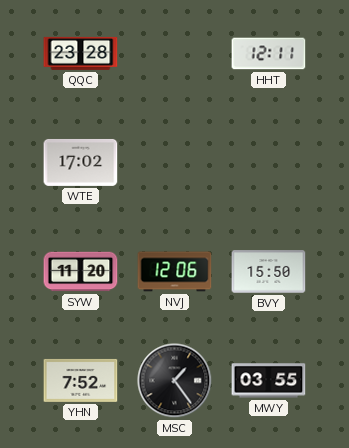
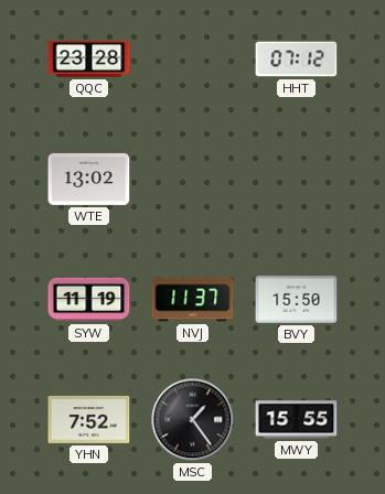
HHT: 12:11 -> 07:12 (297, 60)
WTE: 17:02 -> 13:02 (89, 179)
SYW: 11:20 -> 11:19 (89, 300)
NVJ: 12:06 -> 11:37 (193, 300)
MWY: 03:55 -> 15:55 (297, 420)
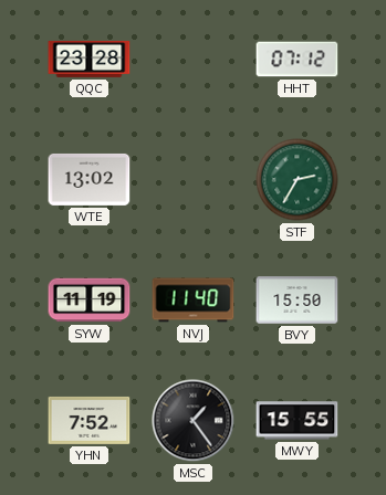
STF: none -> 2:35 (298, 180)
NVJ: 11:37 -> 11:40 (194, 301)
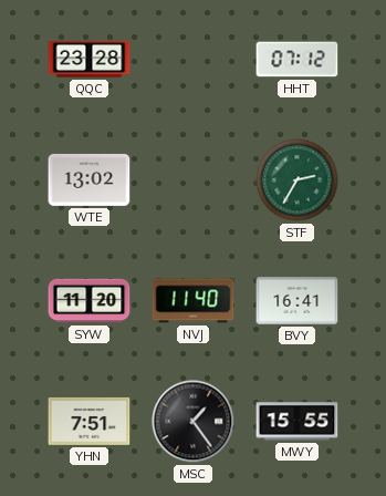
SYW: 11:19 -> 11:20 (90, 301)
BVY: 15:50 -> 16:41 (298, 301)
YHN: 7:52 -> 7:51 (90, 421)
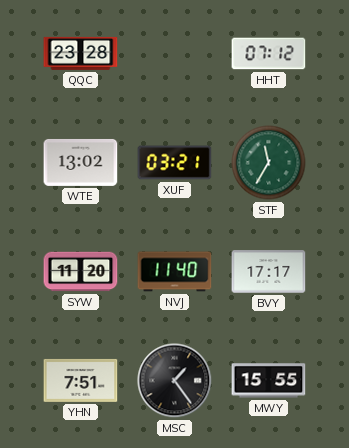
XUF: none -> 03:21 (175, 163)
STF: 2:35 -> 11:35 (269, 163)
BVY: 16:41 -> 17:17 (269, 272)
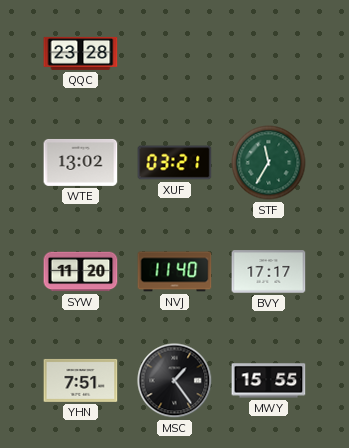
HHT: 07:12 -> none (269, 54)
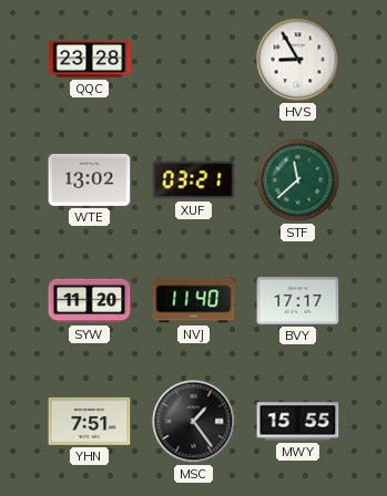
HVS: none -> 8:55 (298, 60)
STF: 11:35 -> 11:38 (298, 180)
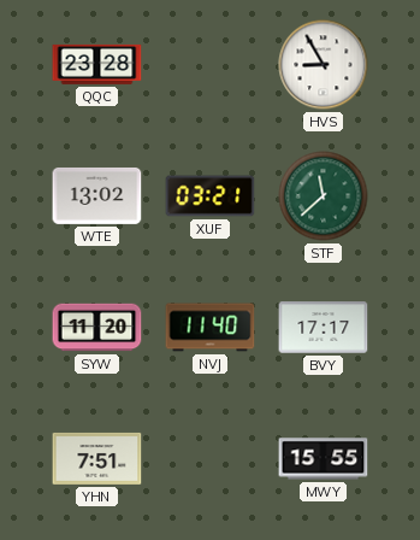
MSC: 1:24 -> none (194, 422)
